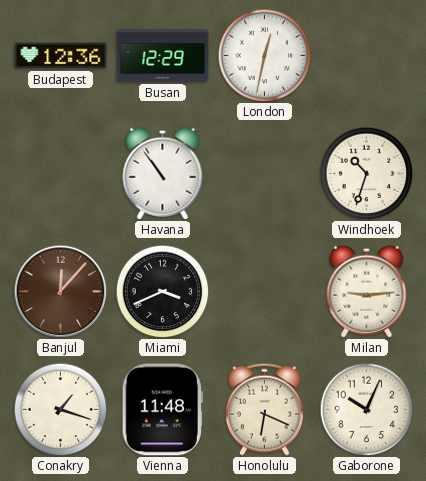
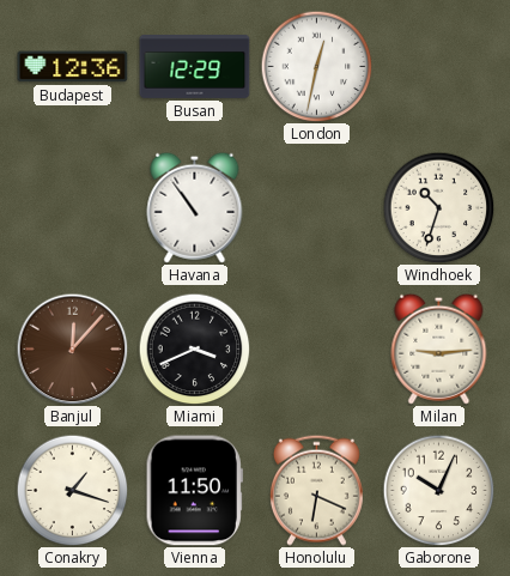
Vienna: 11:48 -> 11:50 (194, 491)
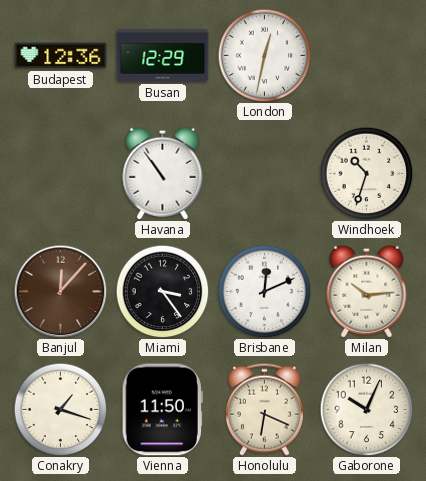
Miami: 3:41 -> 3:24 (162, 291)
Brisbane: none -> 12:11 (264, 291)
Milan: 9:14 -> 10:14 (367, 291)
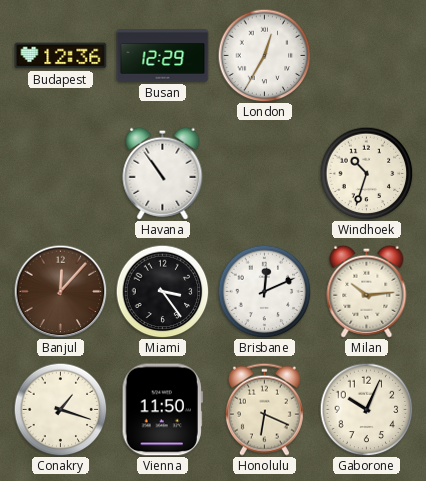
London: 12:32 -> 12:35 (264, 55)
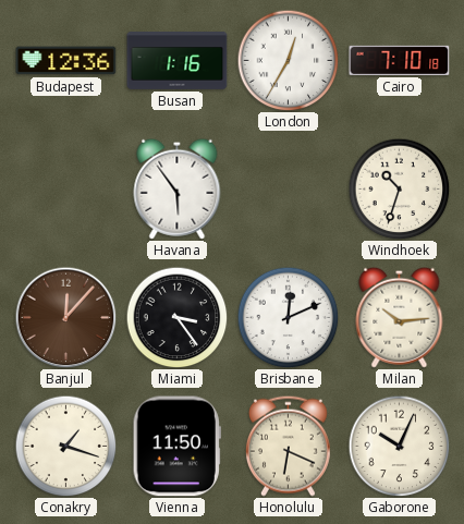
Busan: 12:29 -> 1:16 (178, 61)
Cairo: none -> 7:10 (400, 60)
Havana: 10:54 -> 5:54 (178, 188)
